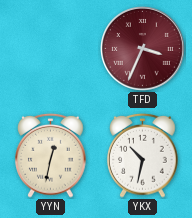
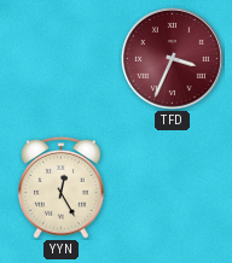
YYN: 12:32 -> 12:25 (62, 187)
YKX: 10:32 -> none (143, 155)
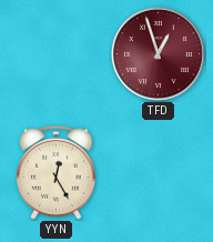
TFD: 3:34 -> 12:57 (159, 54)
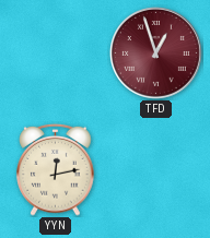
YYN: 12:25 -> 12:13 (56, 169)
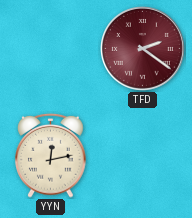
TFD: 12:57 -> 2:21 (143, 49)
